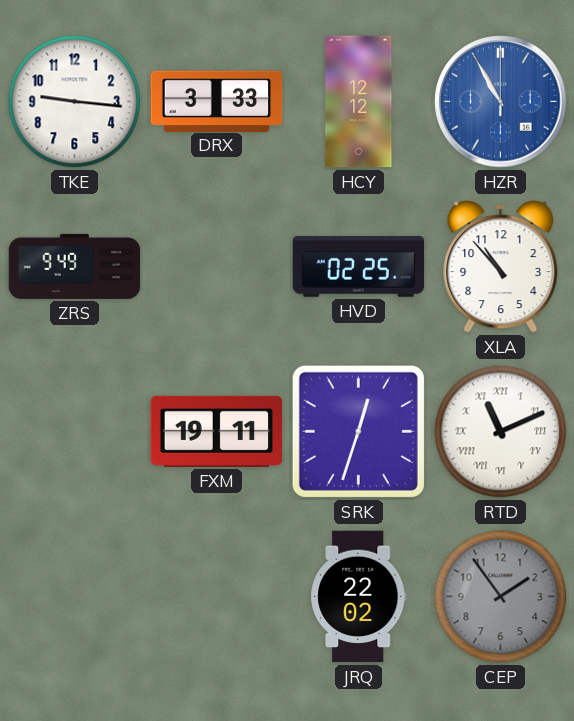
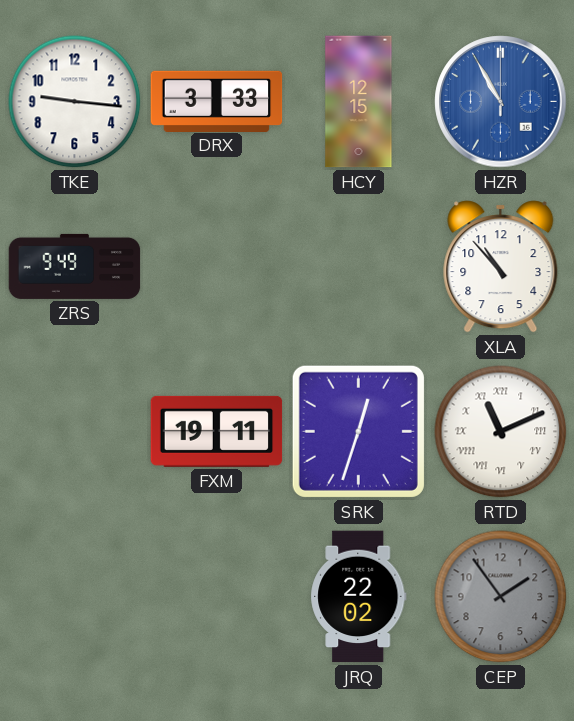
HCY: 12:12 -> 12:15 (359, 102)
HVD: 02:25 -> none (359, 266)
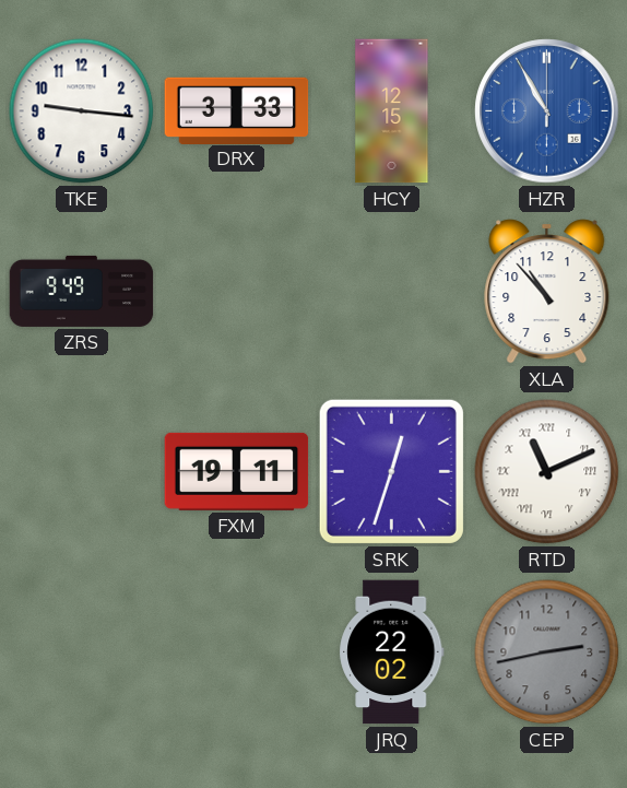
CEP: 1:54 -> 2:43 (547, 652)
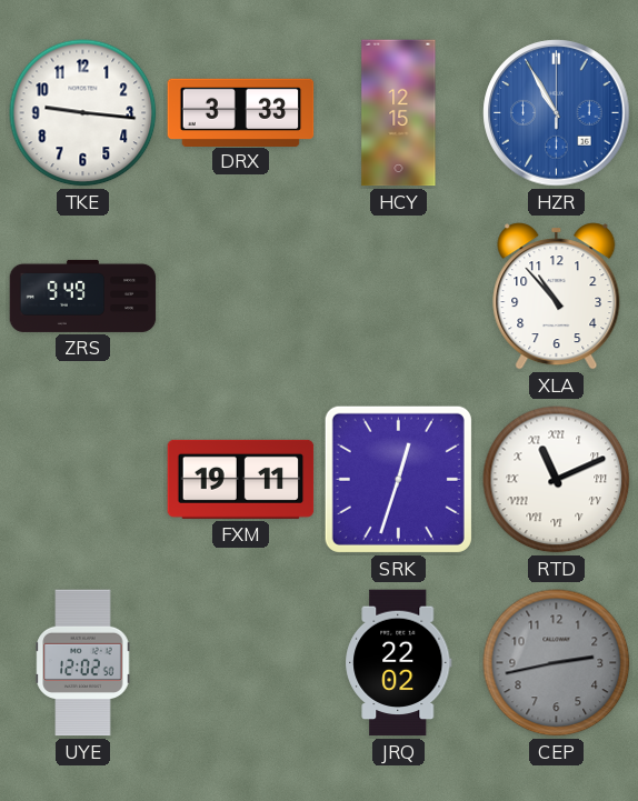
UYE: none -> 12:02 (83, 663)
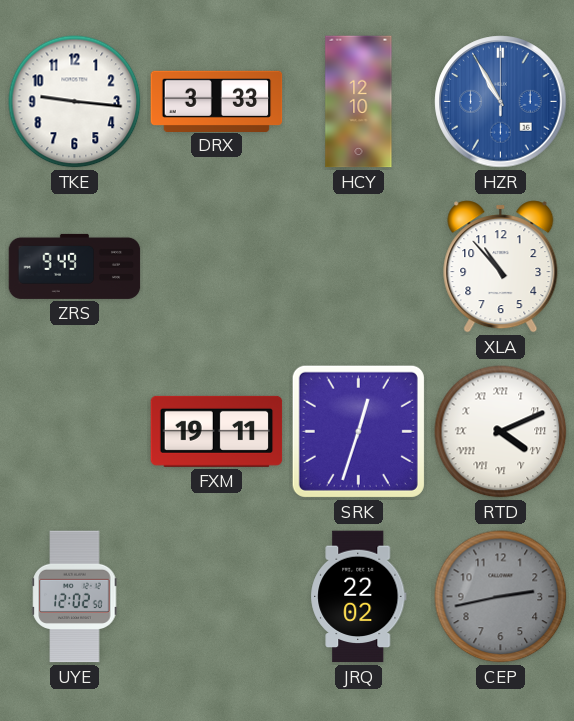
HCY: 12:15 -> 12:10 (359, 102)
RTD: 11:11 -> 4:11 (501, 432)
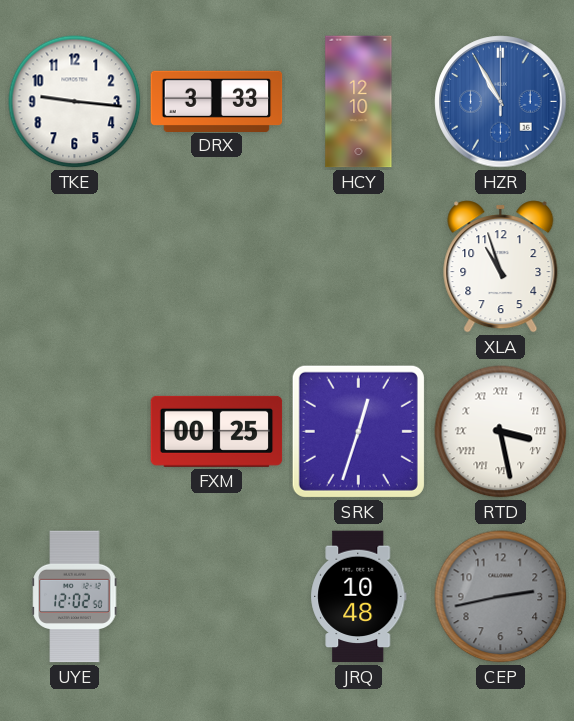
ZRS: 9:49 -> none (75, 266)
XLA: 10:53 -> 10:57 (501, 267)
FXM: 19:11 -> 00:25 (217, 431)
RTD: 4:11 -> 3:28 (501, 432)
JRQ: 22:02 -> 10:48 (359, 597)
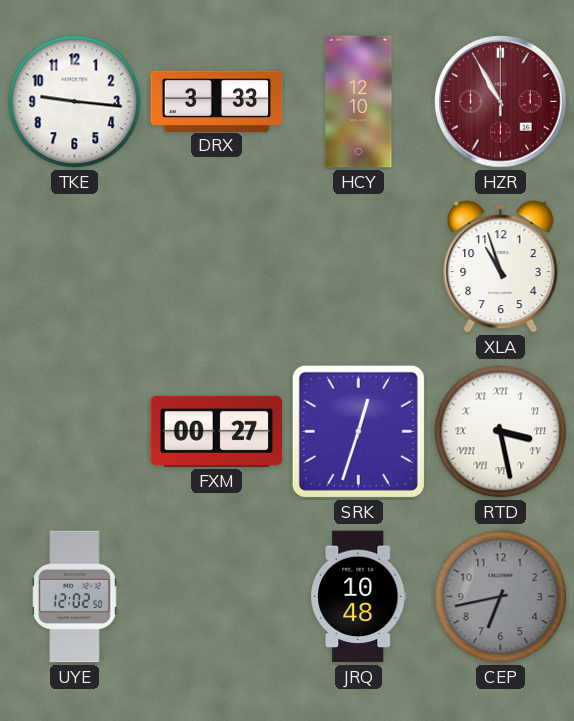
HZR dial: blue -> burgundy (501, 102)
FXM: 00:25 -> 00:27 (217, 431)
CEP: 2:43 -> 6:43 (501, 597)
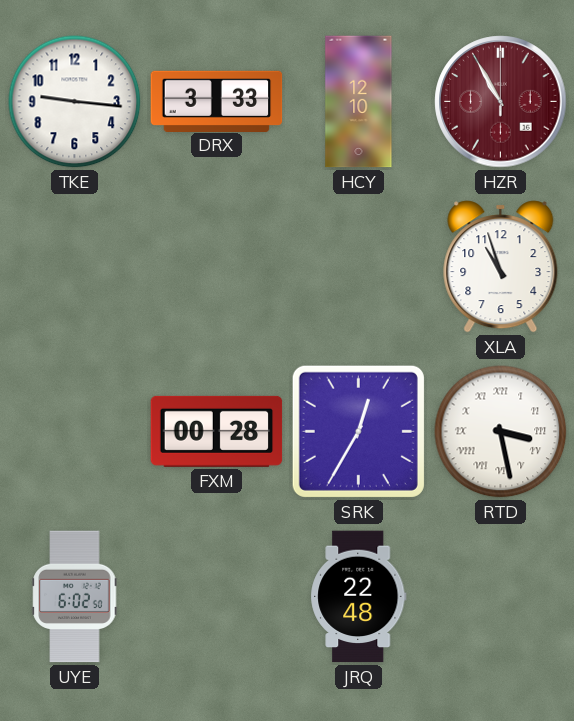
FXM: 00:27 -> 00:28 (217, 431)
SRK: 12:33 -> 12:35 (358, 431)
UYE: 12:02 -> 6:02 (75, 597)
JRQ: 10:48 -> 22:48 (359, 597)
CEP: 6:43 -> none (501, 597)
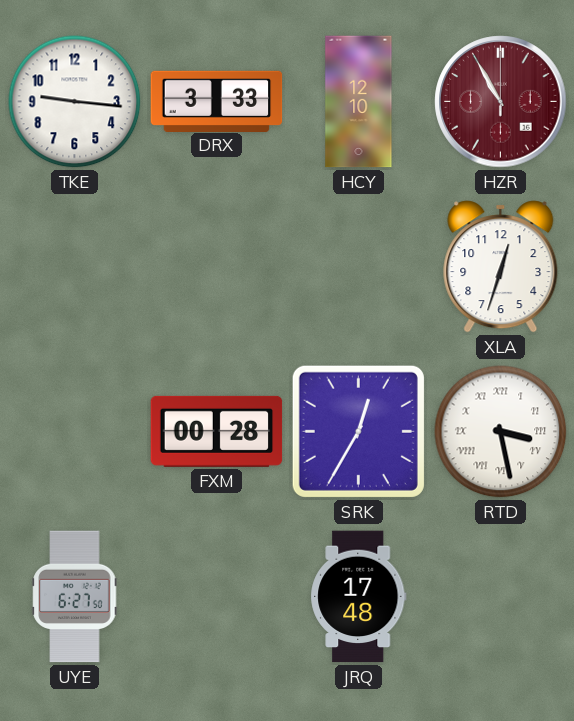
XLA: 10:57 -> 12:33 (501, 267)
UYE: 6:02 -> 6:27 (75, 597)
JRQ: 22:48 -> 17:48 (359, 597)
